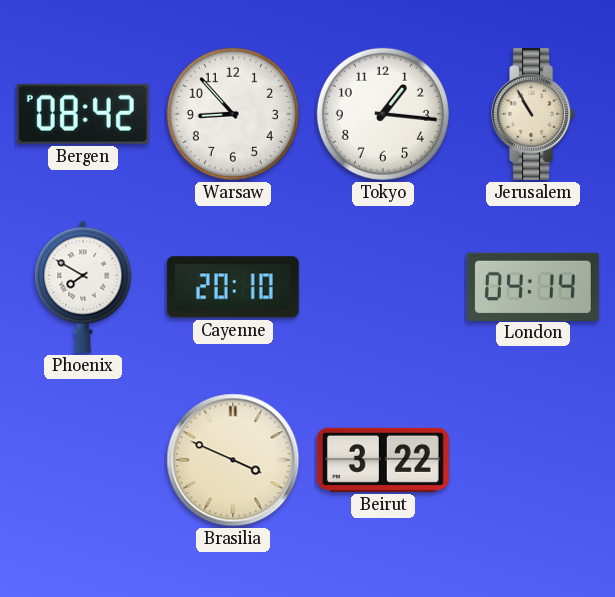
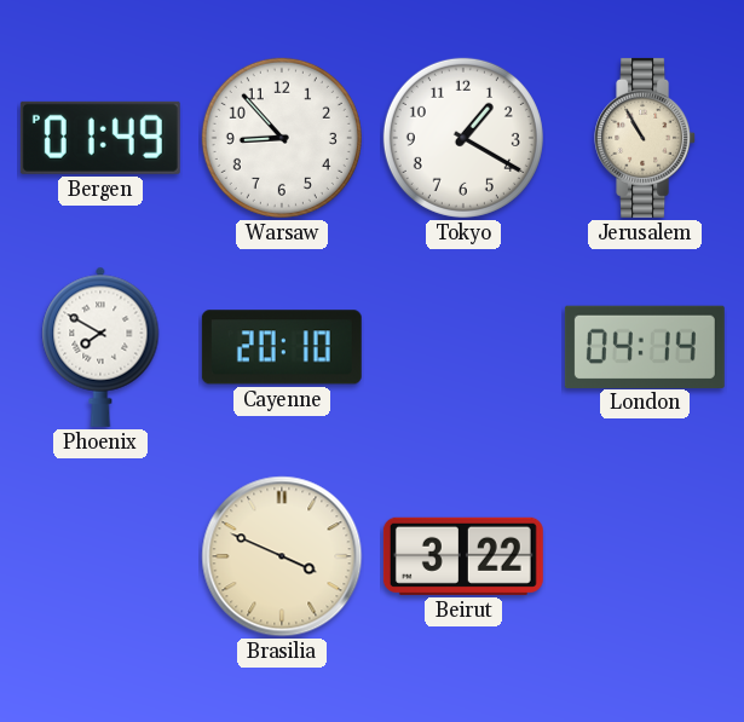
Bergen: 08:42 -> 01:49 (100, 138)
Tokyo: 1:16 -> 1:20 (463, 138)
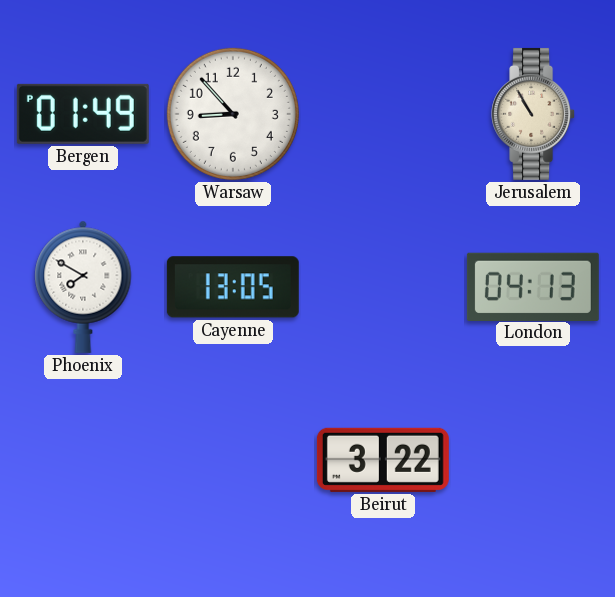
Tokyo: 1:20 -> none (463, 138)
Cayenne: 20:10 -> 13:05 (233, 287)
London: 04:14 -> 04:13 (533, 286)
Brasilia: 3:49 -> none (282, 556)
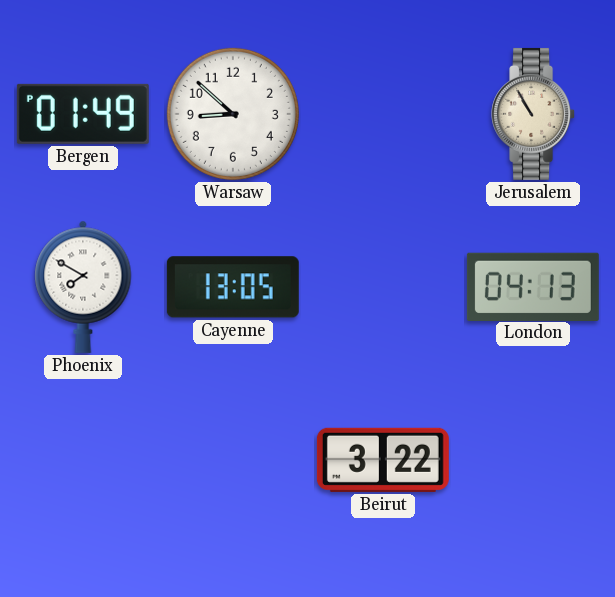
Warsaw: 8:53 -> 8:52 (233, 114)
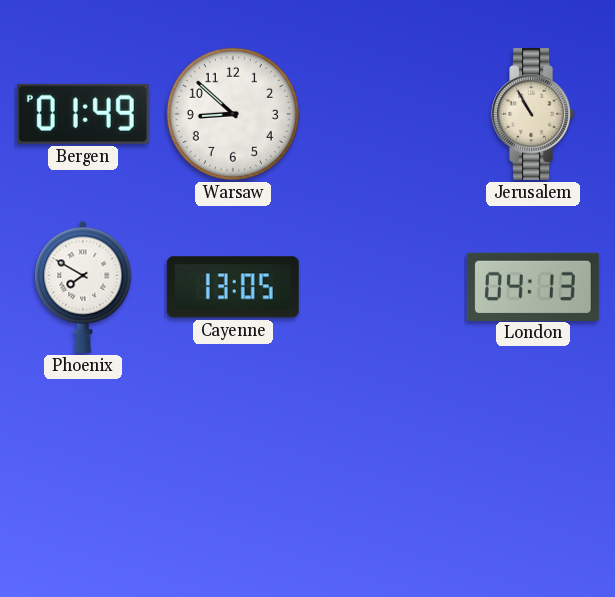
Beirut: 3:22 -> none (383, 460)
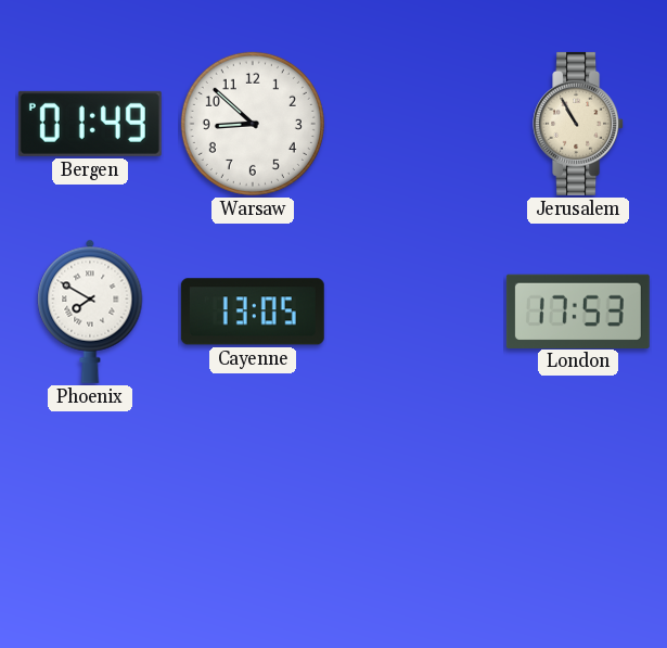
London: 04:13 -> 17:53 (578, 310)
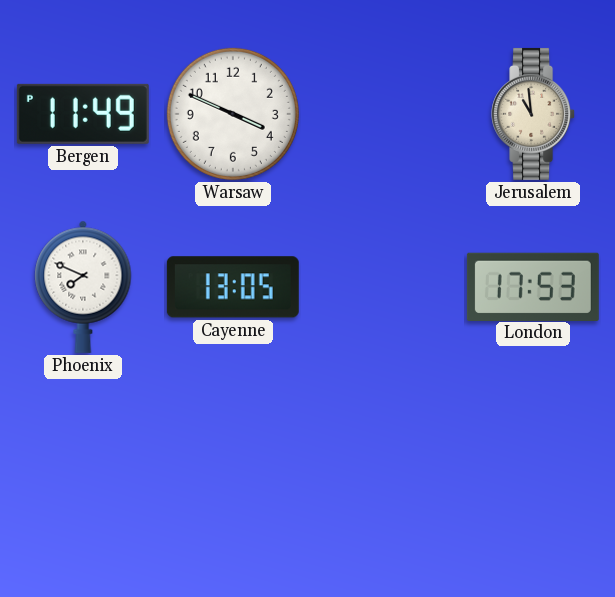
Bergen: 01:49 -> 11:49 (83, 114)
Warsaw: 8:52 -> 3:49 (233, 114)
Jerusalem: 10:55 -> 10:59 (534, 114)
Phoenix: 7:50 -> 7:49 (83, 287)
